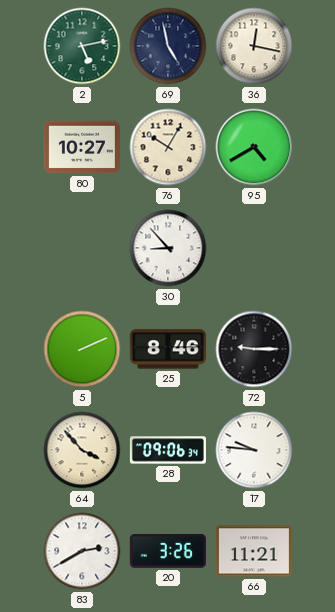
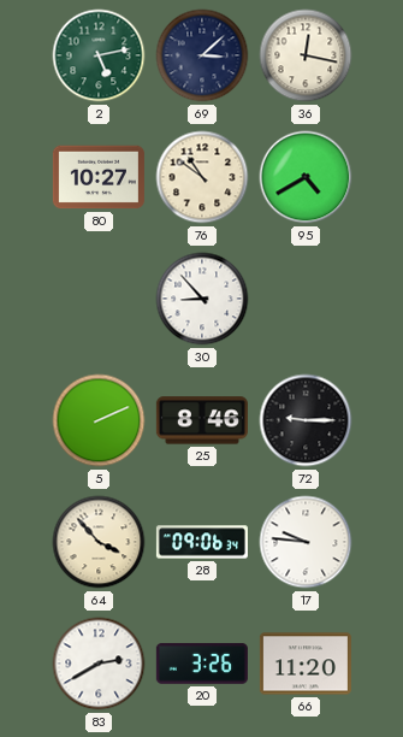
69: 4:58 -> 3:08 (202, 55)
76: 10:05 -> 10:51 (202, 177)
66: 11:21 -> 11:20 (306, 664)
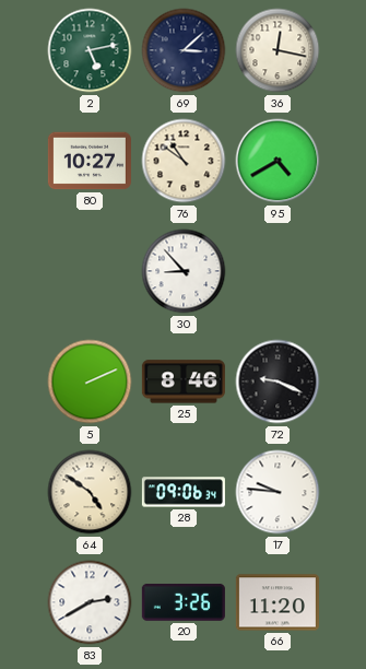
72: 9:15 -> 9:19 (278, 382)
64: 3:53 -> 4:51 (90, 492)
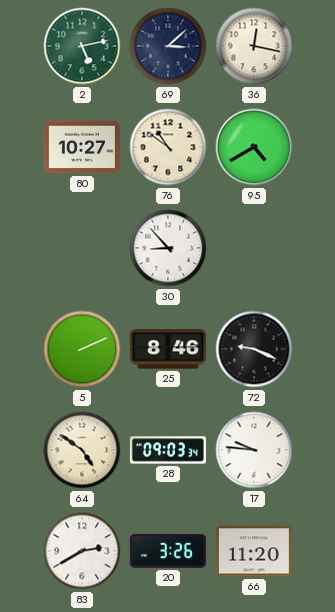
28: 09:06 -> 09:03 (168, 450)
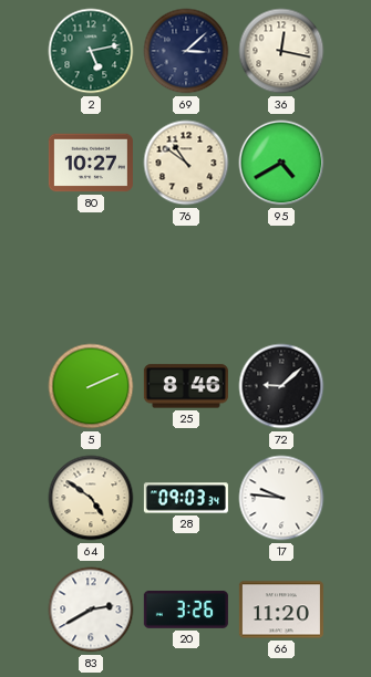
30: 8:53 -> none (168, 248)
72: 9:19 -> 9:08 (281, 386)
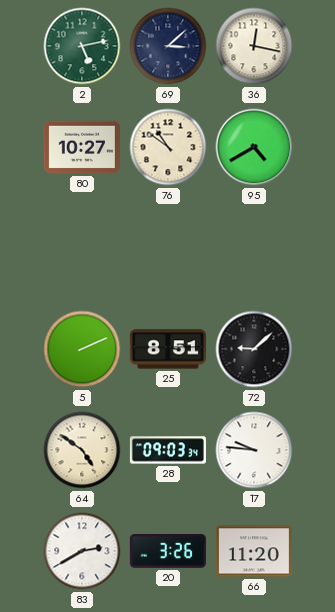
25: 8:46 -> 8:51 (168, 349)
